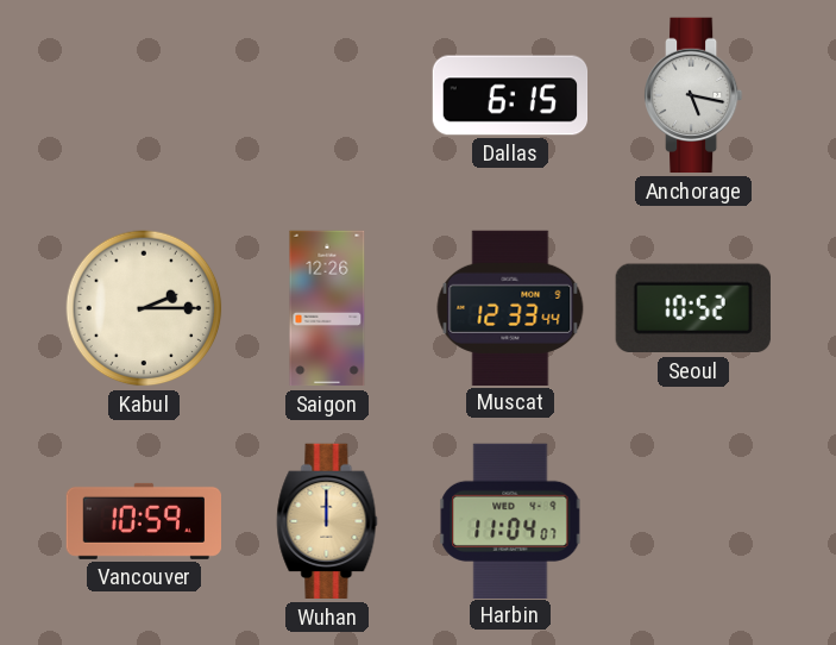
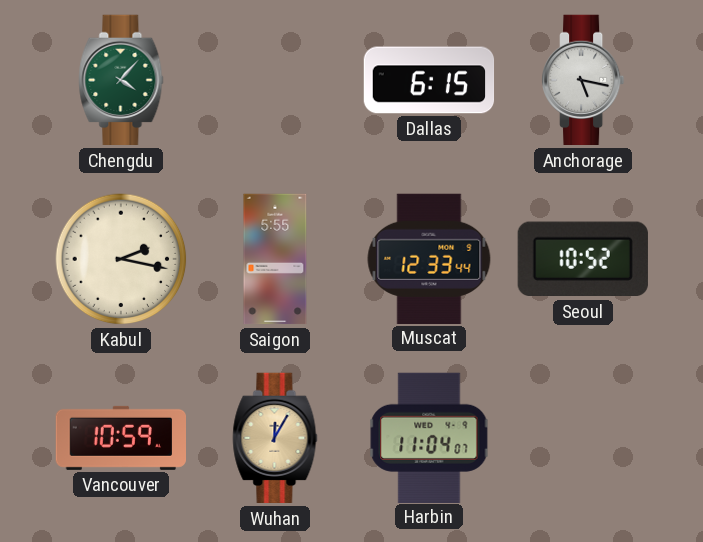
Chengdu: none -> 4:07 (121, 80)
Kabul: 2:15 -> 2:17 (121, 259)
Saigon: 12:26 -> 5:55 (275, 259)
Wuhan: 12:00 -> 12:05 (275, 438)
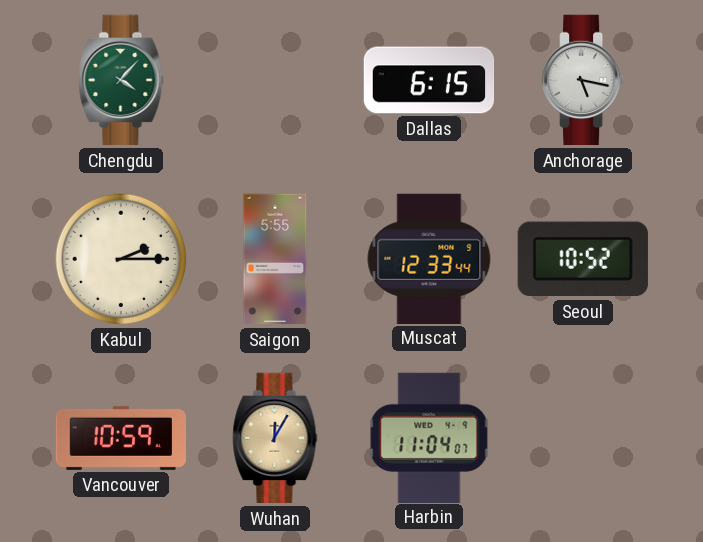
Kabul: 2:17 -> 2:15 (121, 259)
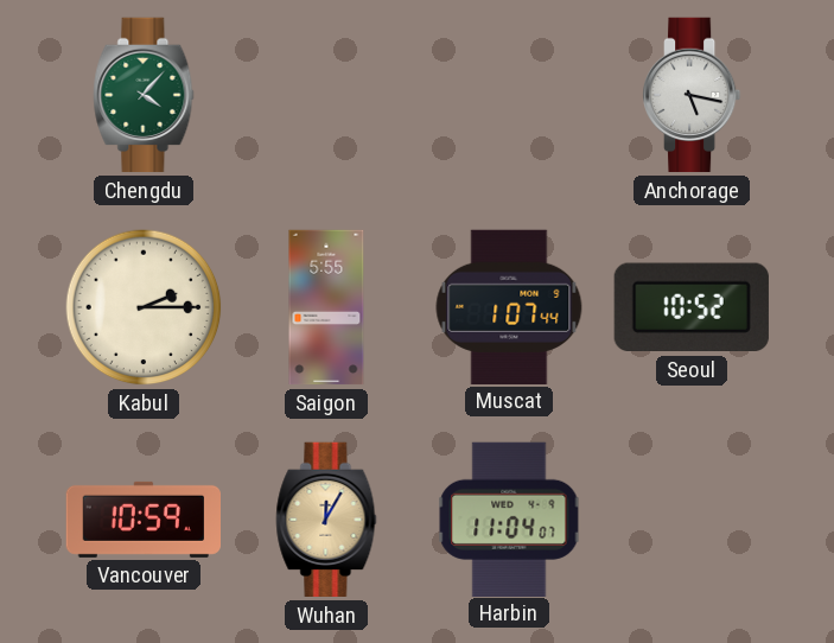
Dallas: 6:15 -> none (429, 80)
Muscat: 12:33 -> 1:07 (509, 306)
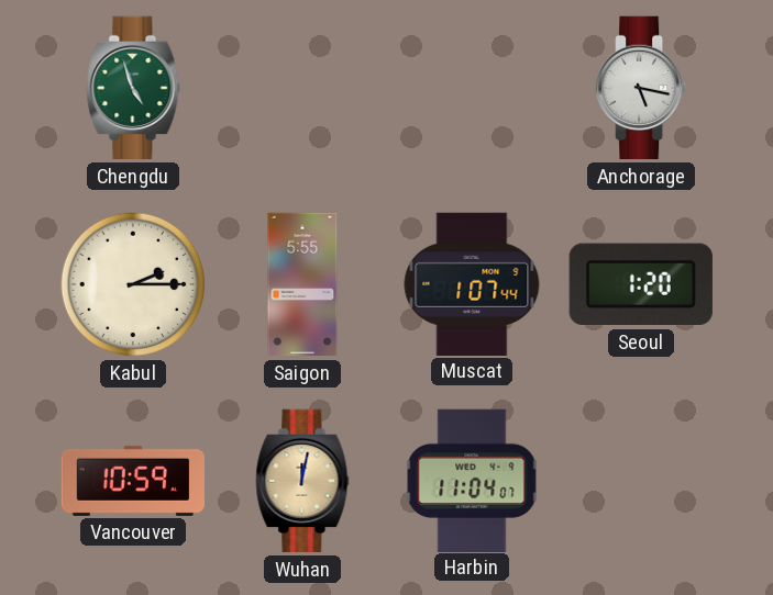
Chengdu: 4:07 -> 4:57 (133, 88)
Seoul: 10:52 -> 1:20 (641, 284)
Wuhan: 12:05 -> 12:02 (302, 481)
